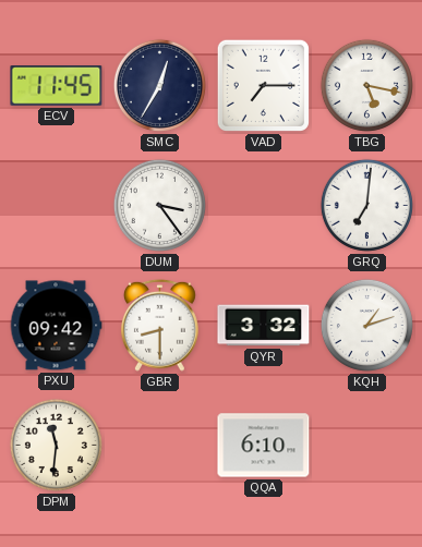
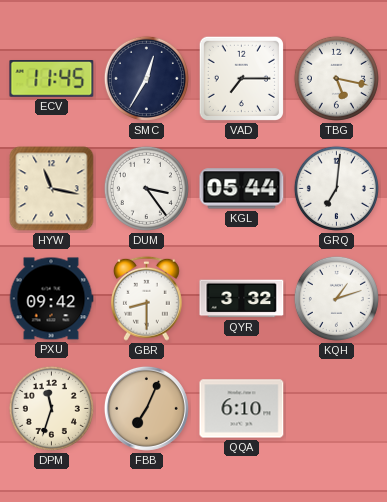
HYW: none -> 11:17 (52, 189)
KGL: none -> 05:44 (242, 189)
DPM: 11:31 -> 11:33 (51, 408)
FBB: none -> 7:04 (146, 408)
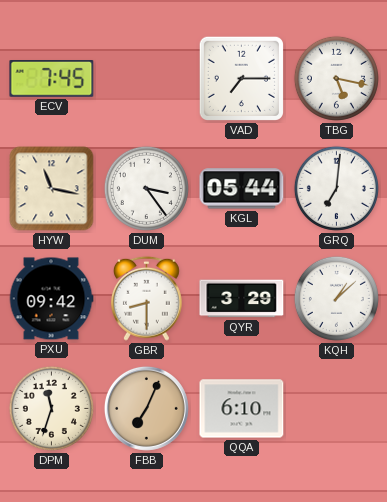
ECV: 11:45 -> 7:45 (52, 79)
SMC: 12:35 -> none (146, 78)
QYR: 3:32 -> 3:29 (242, 299)
KQH: 1:12 -> 1:08 (336, 298)
